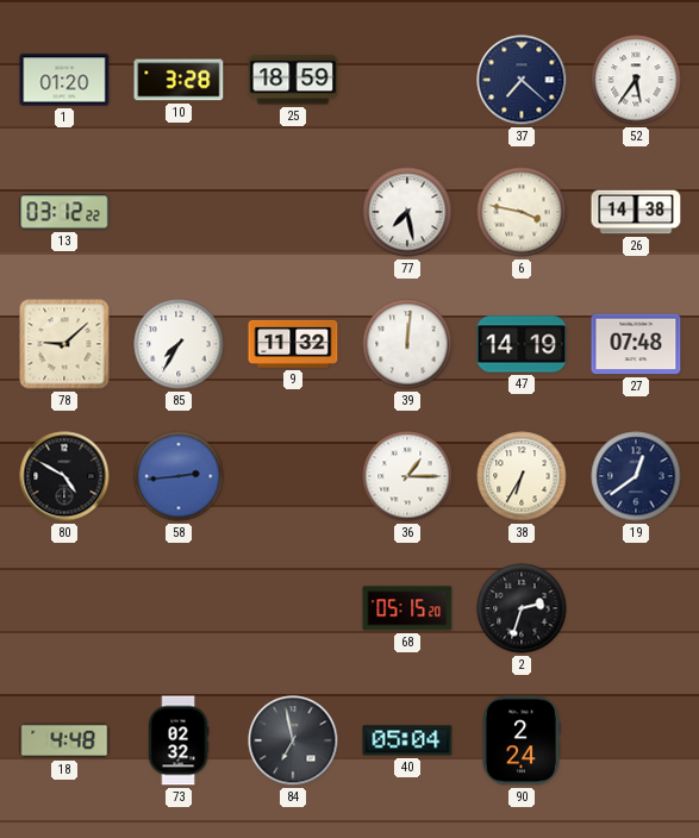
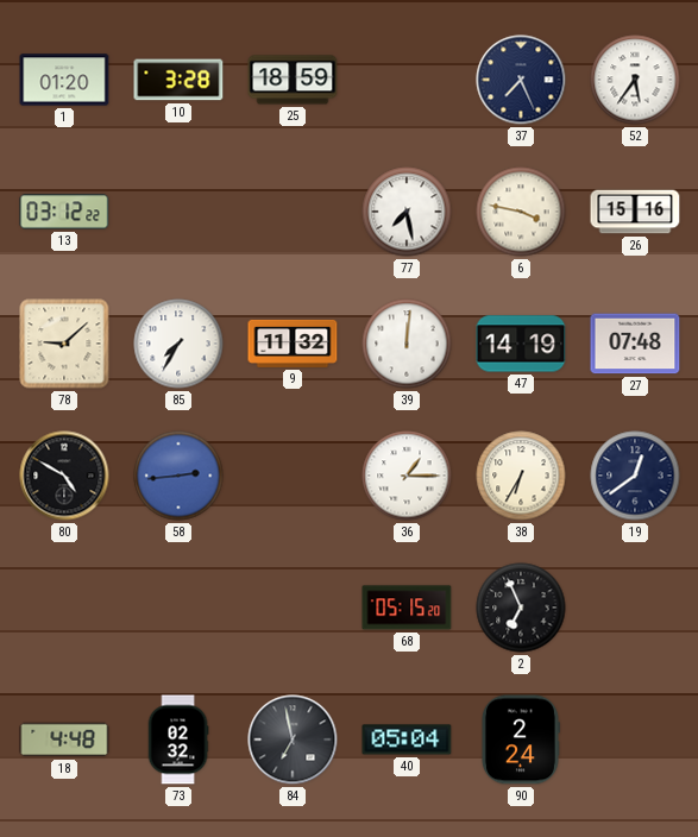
37: 7:22 -> 7:26 (521, 80)
26: 14:38 -> 15:16 (635, 212)
2: 2:33 -> 6:56 (521, 608)
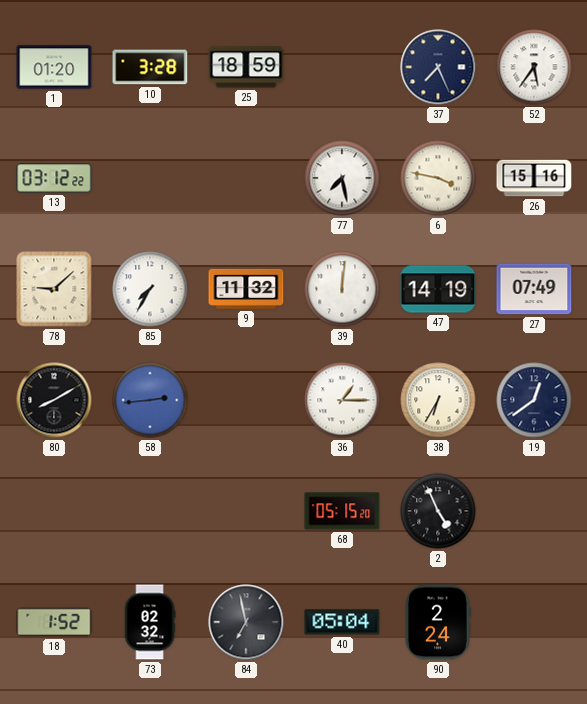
27: 07:48 -> 07:49 (534, 289)
80: 4:50 -> 8:10 (54, 400)
2: 6:56 -> 4:56 (438, 511)
18: 4:48 -> 1:52 (54, 622)
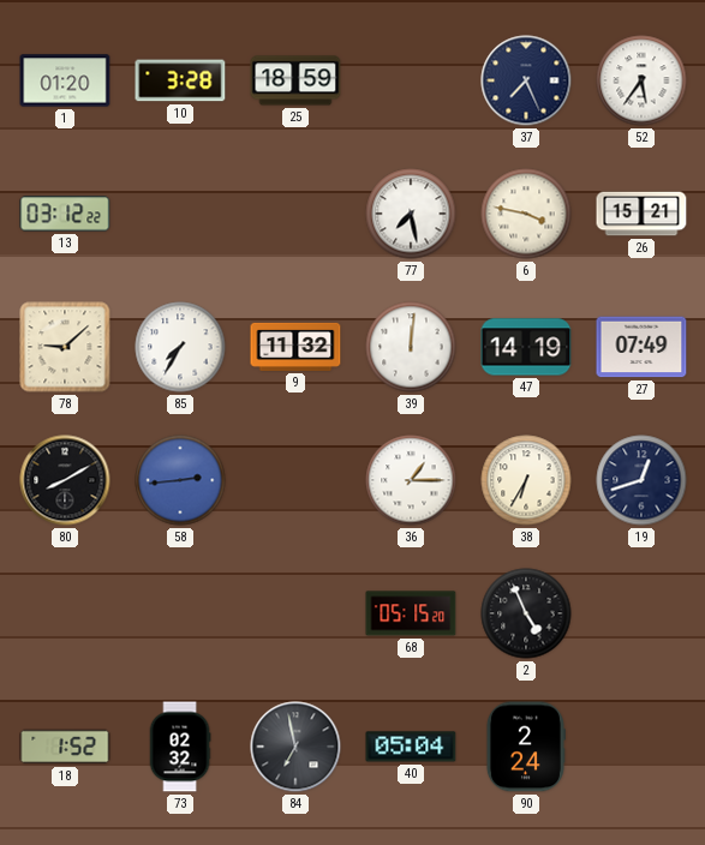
26: 15:16 -> 15:21 (641, 214)
19: 12:39 -> 12:42 (641, 480)
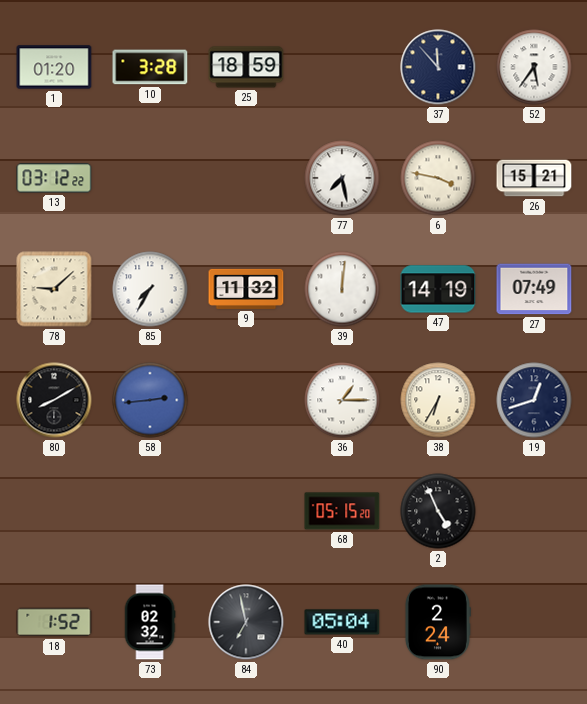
37: 7:26 -> 11:53 (438, 67)
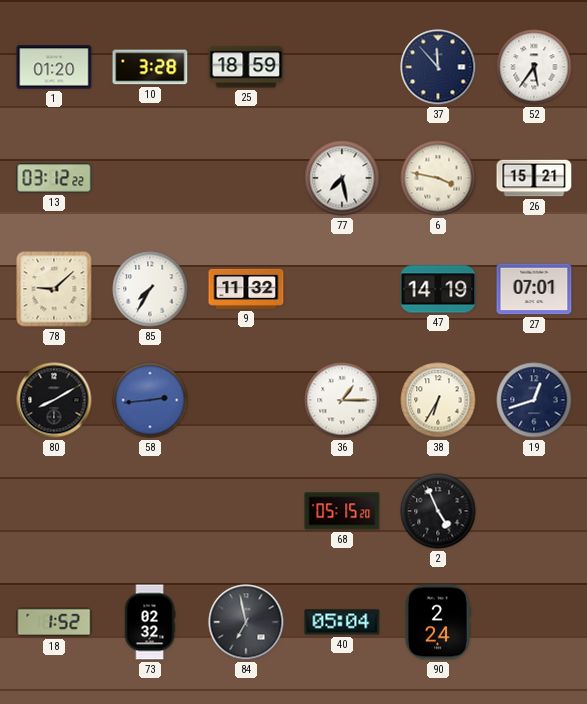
39: 12:01 -> none (342, 289)
27: 07:49 -> 07:01 (534, 289)
